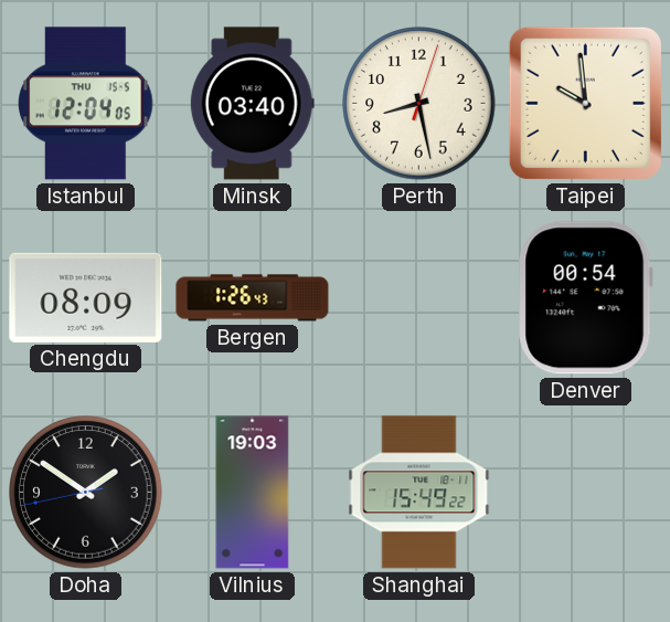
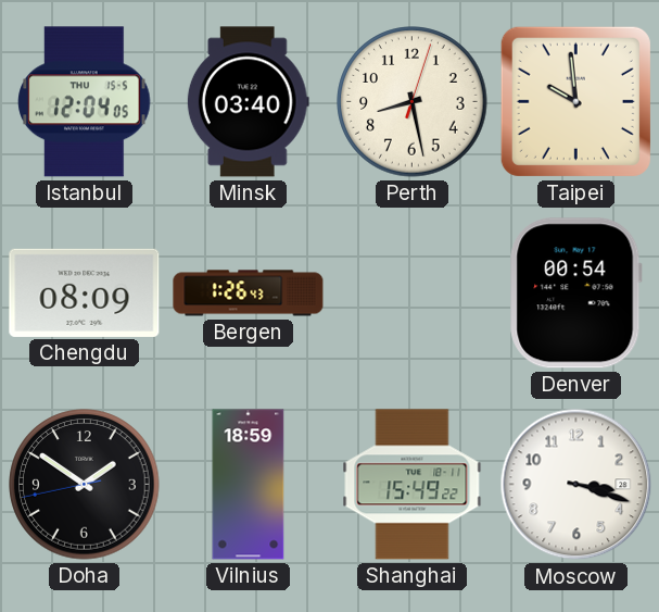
Vilnius: 19:03 -> 18:59 (249, 485)
Moscow: none -> 3:18 (576, 485)
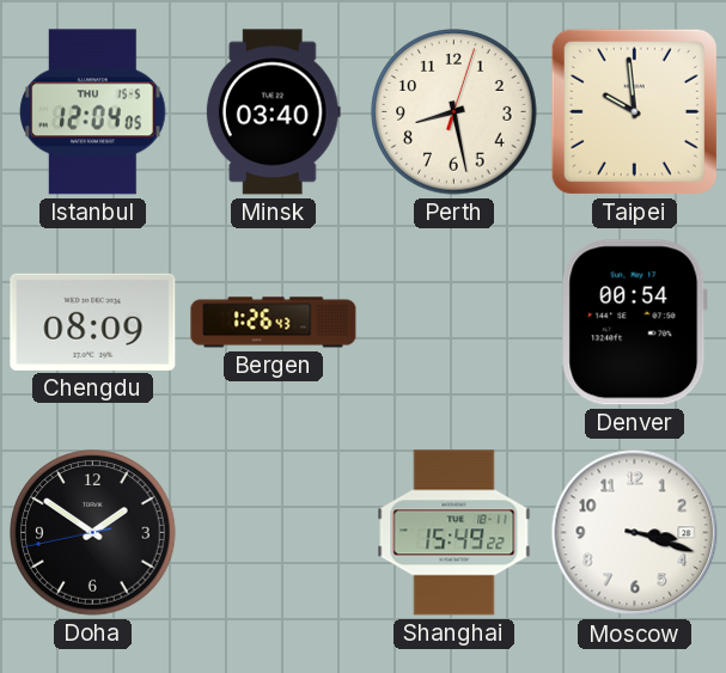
Vilnius: 18:59 -> none (249, 485)
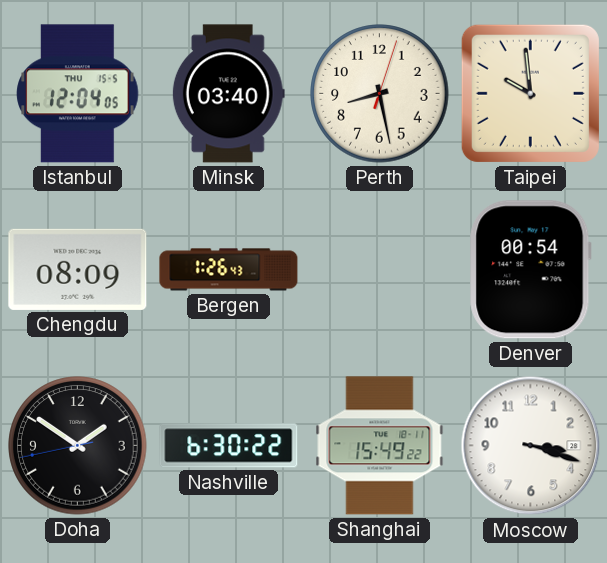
Nashville: none -> 6:30 (229, 446)
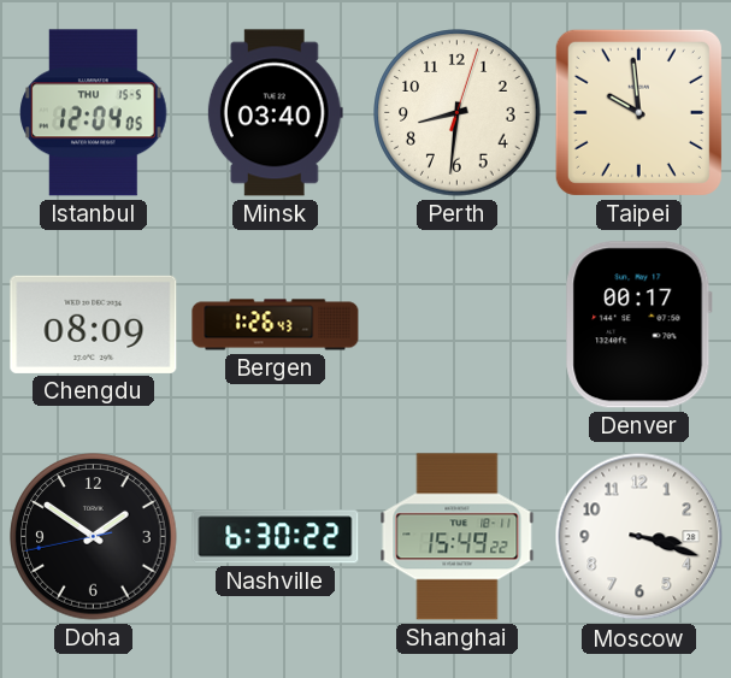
Perth: 8:28 -> 8:31 (458, 113)
Denver: 00:54 -> 00:17 (638, 325)
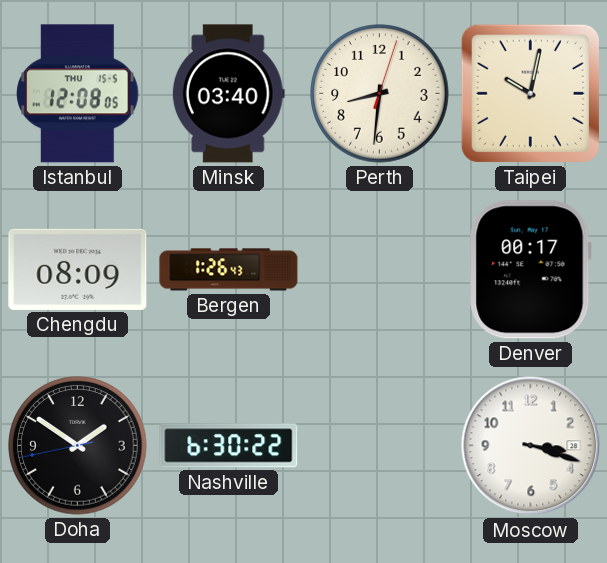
Istanbul: 12:04 -> 12:08 (78, 94)
Taipei: 9:59 -> 10:02 (530, 93)
Shanghai: 15:49 -> none (458, 537)
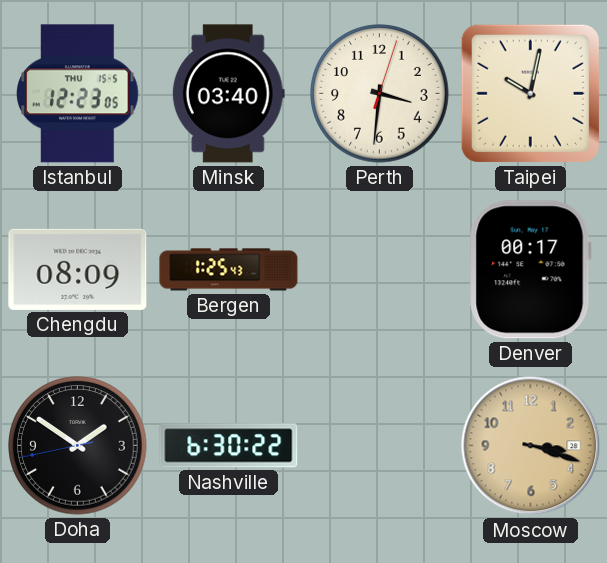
Istanbul: 12:08 -> 12:23 (78, 94)
Perth: 8:31 -> 3:31 (380, 94)
Bergen: 1:26 -> 1:25 (229, 270)
Moscow dial: white -> champagne (531, 446)
